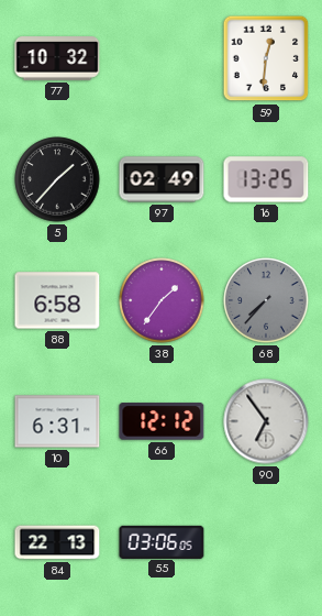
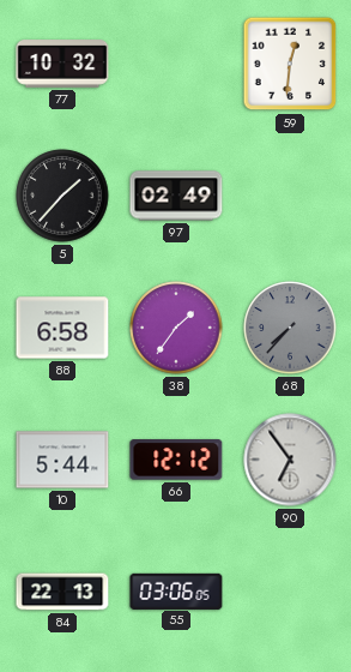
16: 13:25 -> none (266, 179)
10: 6:31 -> 5:44 (62, 460)
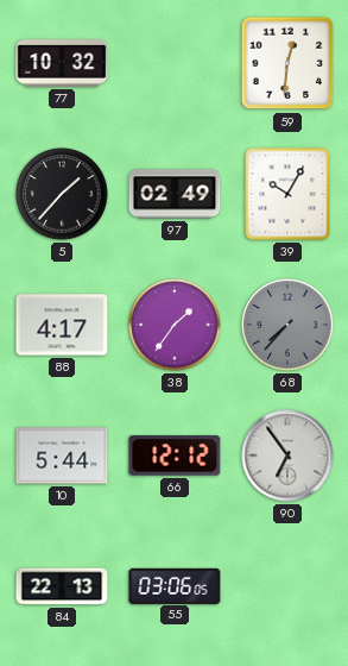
39: none -> 10:05 (287, 194)
88: 6:58 -> 4:17 (62, 325)
